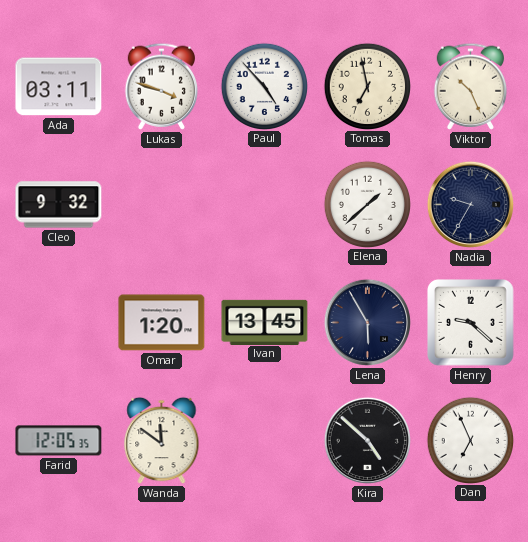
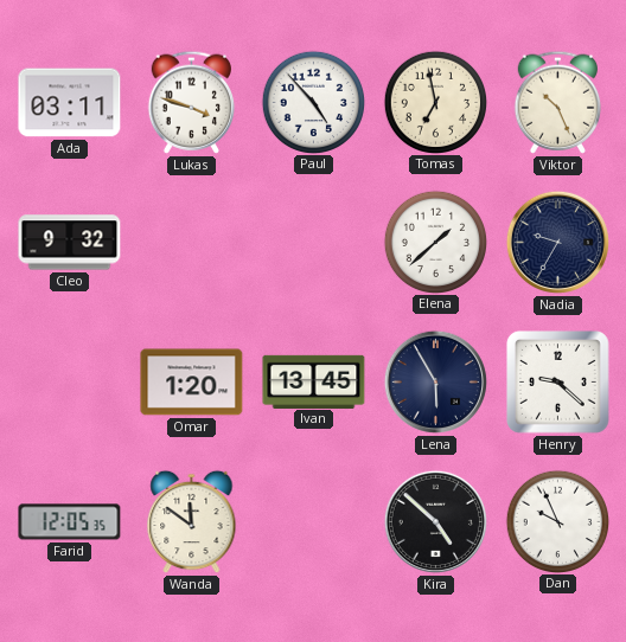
Dan: 6:56 -> 9:56 (557, 521)
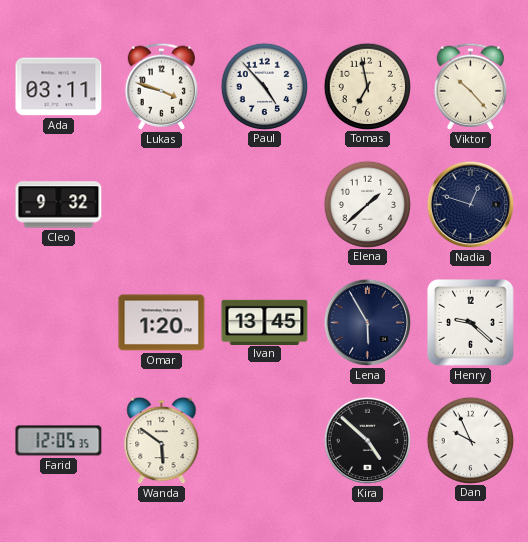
Viktor: 10:26 -> 10:23 (470, 86)
Nadia: 9:35 -> 12:48 (470, 204)
Wanda: 11:51 -> 5:51 (162, 441)
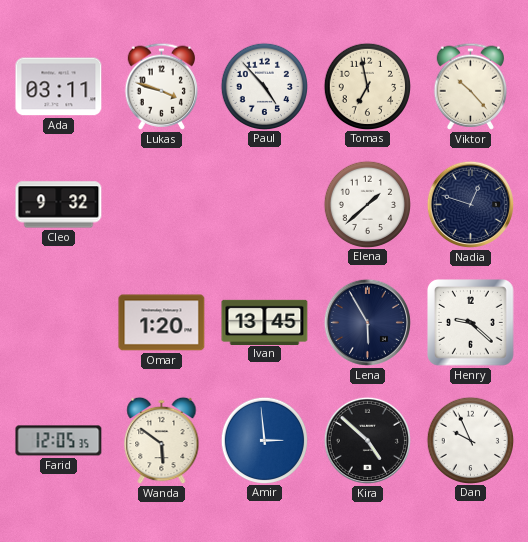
Amir: none -> 2:59 (264, 440)
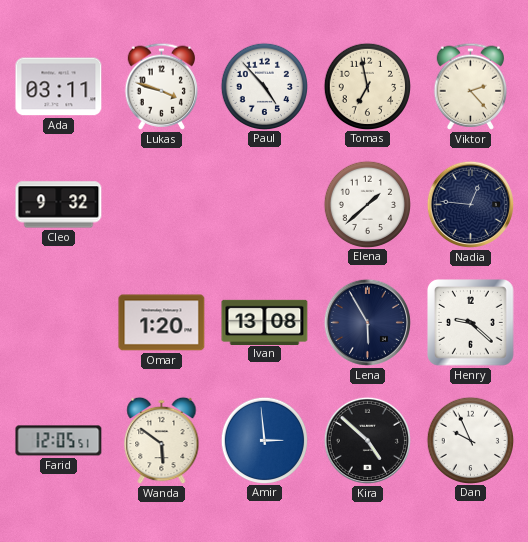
Viktor: 10:23 -> 2:23 (470, 86)
Nadia: 12:48 -> 12:46 (470, 204)
Ivan: 13:45 -> 13:08 (265, 322)
Farid: 12:05:35 -> 12:05:51 (59, 441)
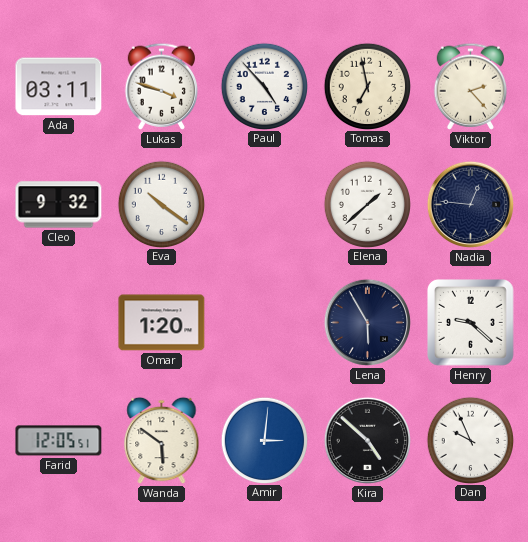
Eva: none -> 10:21 (161, 204)
Ivan: 13:08 -> none (265, 322)
Amir: 2:59 -> 3:01 (264, 440)
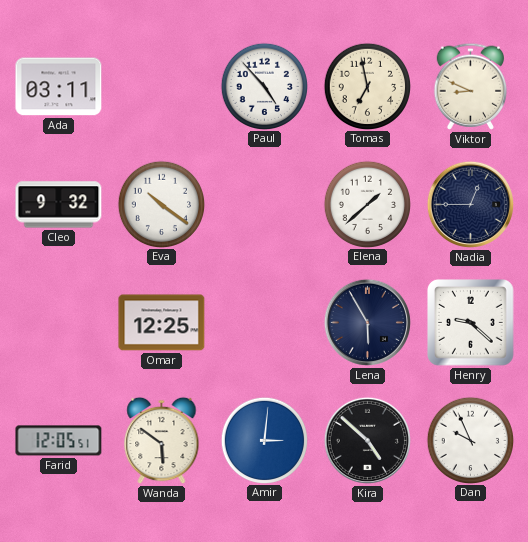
Lukas: 3:48 -> none (161, 86)
Viktor: 2:23 -> 8:49 (470, 86)
Nadia: 12:46 -> 12:45 (470, 204)
Omar: 1:20 -> 12:25 (162, 323)
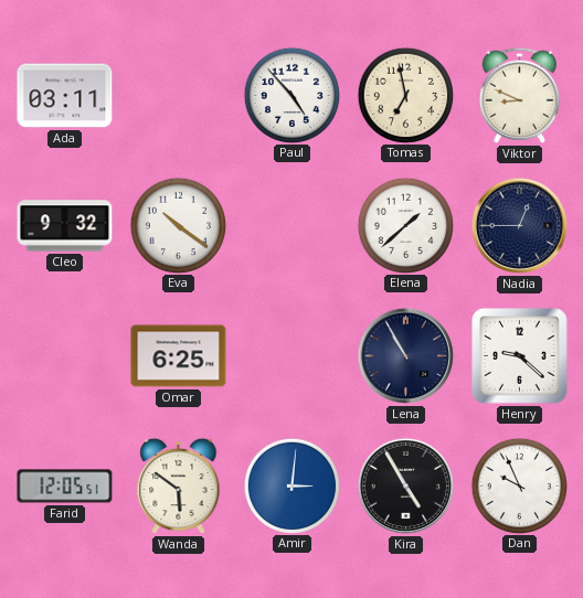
Omar: 12:25 -> 6:25 (179, 356)
Lena: 5:55 -> 10:55 (405, 355)
Kira: 4:52 -> 4:55 (405, 485)
